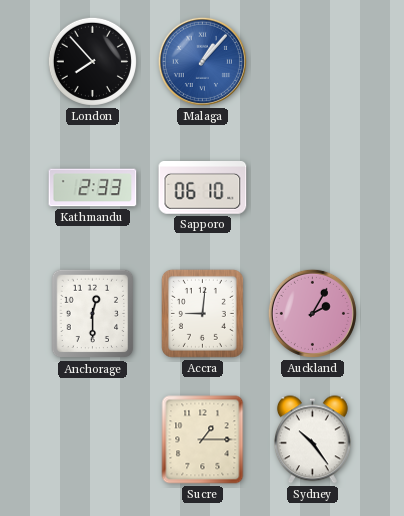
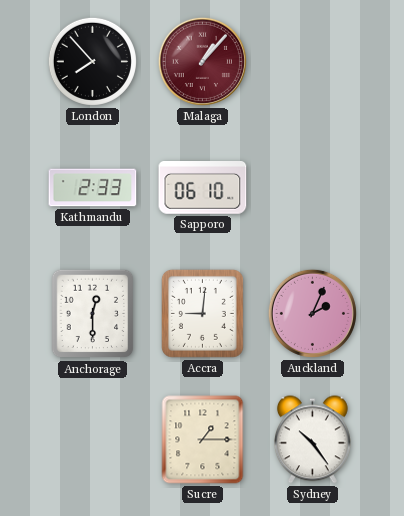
Malaga dial: blue -> burgundy (202, 61)
Auckland: 2:05 -> 2:04 (312, 313)
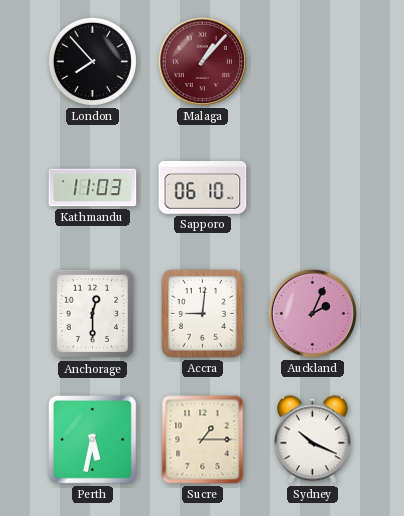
Kathmandu: 2:33 -> 11:03 (93, 188)
Perth: none -> 5:32 (93, 440)
Sydney: 10:24 -> 10:19 (312, 440)
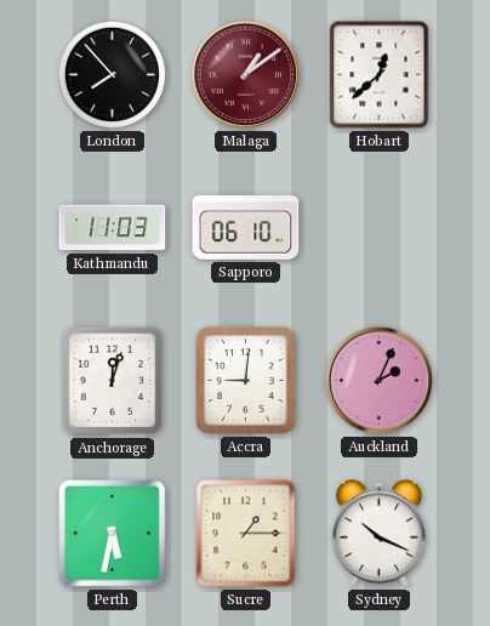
Malaga: 1:07 -> 1:09 (245, 74)
Hobart: none -> 12:38 (380, 75)
Anchorage: 12:30 -> 12:03 (113, 381)
